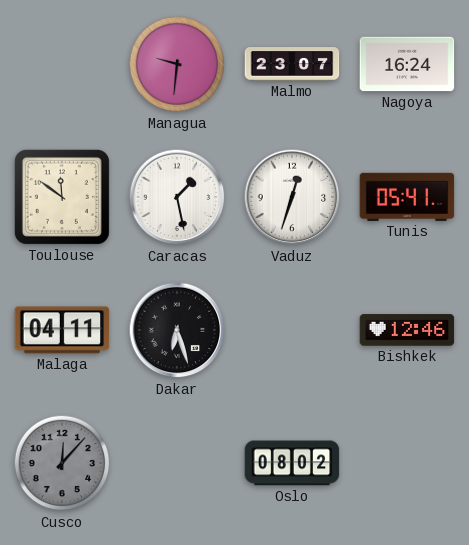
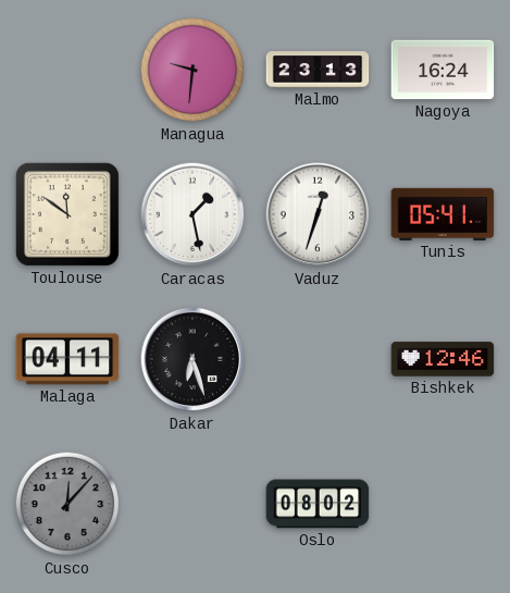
Malmo: 23:07 -> 23:13 (318, 70)
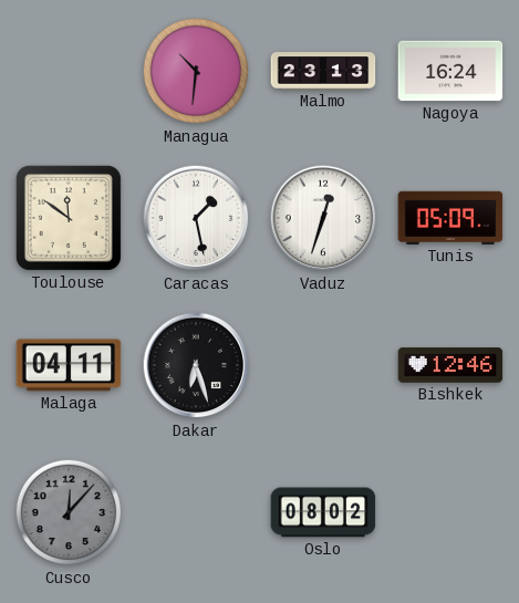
Managua: 9:31 -> 10:31 (196, 71)
Tunis: 05:41 -> 05:09 (450, 218)
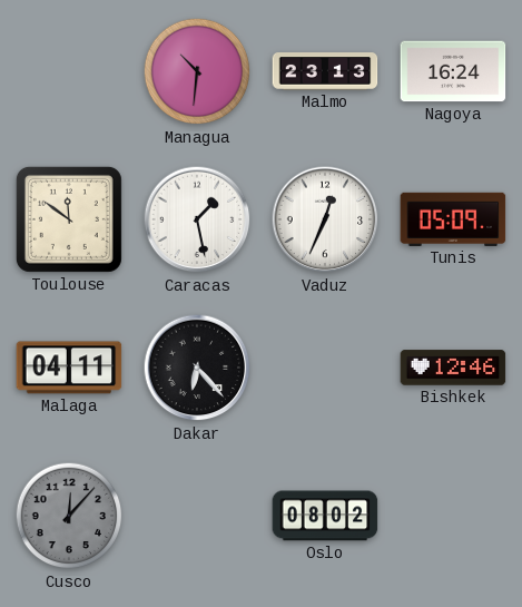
Vaduz: 12:33 -> 12:34 (325, 219)
Dakar: 6:27 -> 6:23 (197, 368)
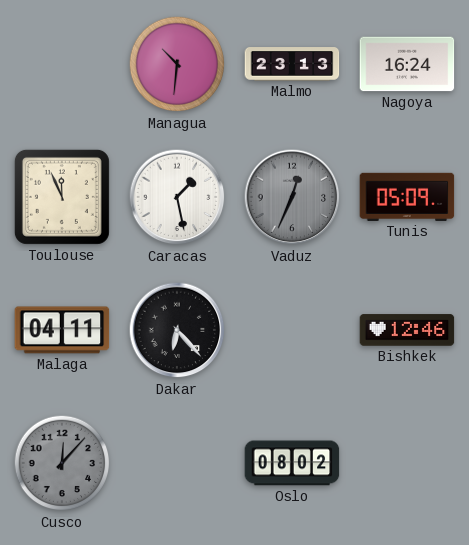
Toulouse: 11:51 -> 11:56 (62, 197)
Vaduz dial: white -> grey (292, 197)
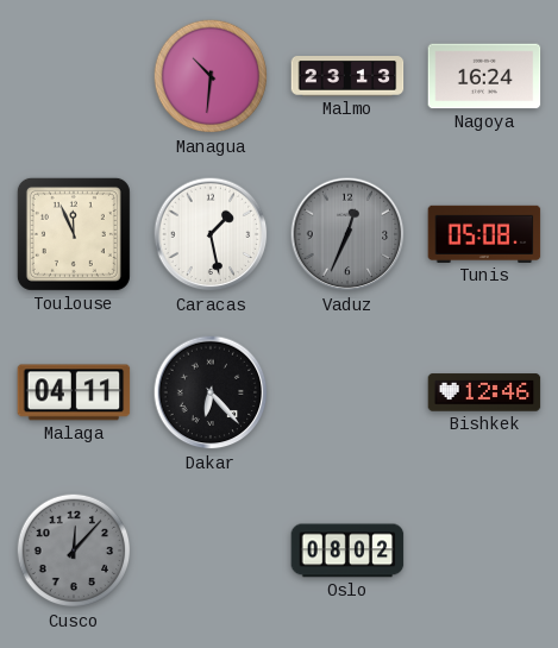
Tunis: 05:09 -> 05:08 (484, 234)
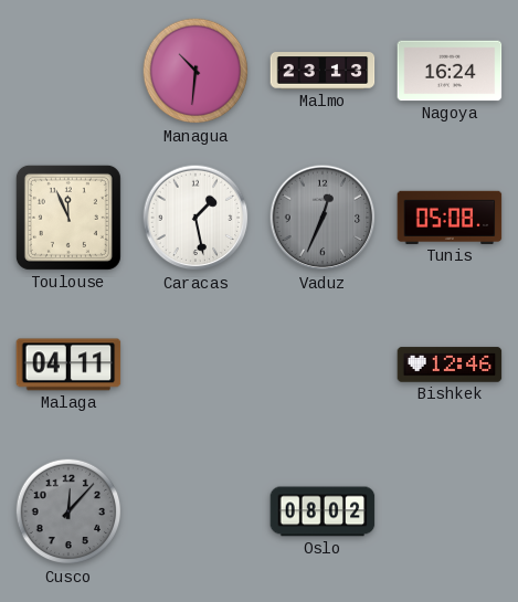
Dakar: 6:23 -> none (211, 392)
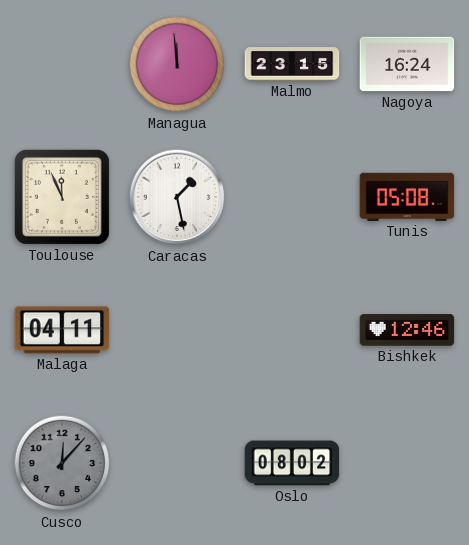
Managua: 10:31 -> 11:59 (177, 64)
Malmo: 23:13 -> 23:15 (292, 64)
Vaduz: 12:34 -> none (323, 218)
